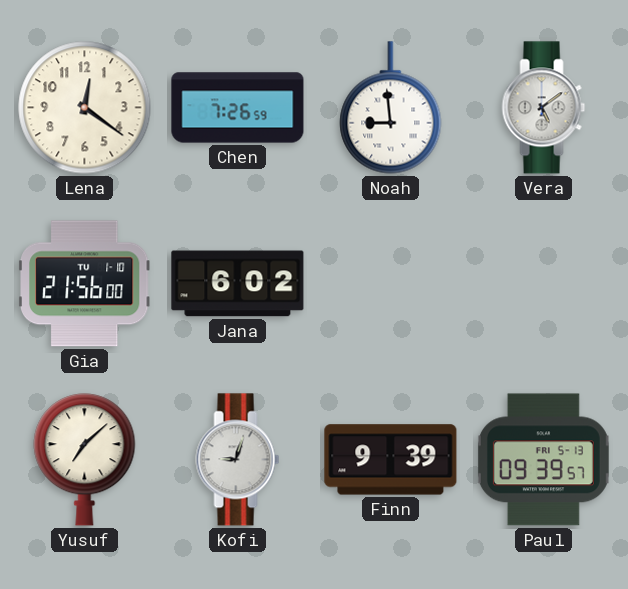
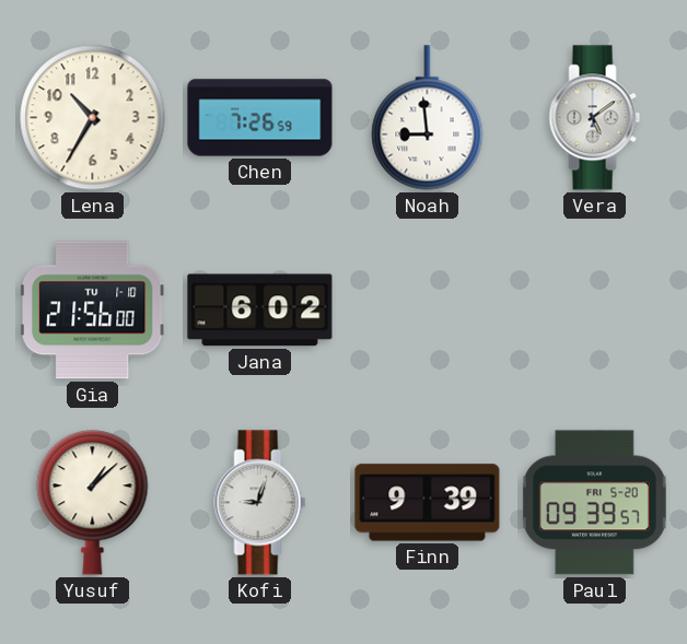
Lena: 12:21 -> 10:35 (93, 118)
Yusuf: 7:08 -> 1:08 (93, 503)
Paul date: FRI 5-13 -> FRI 5-20 (594, 503)
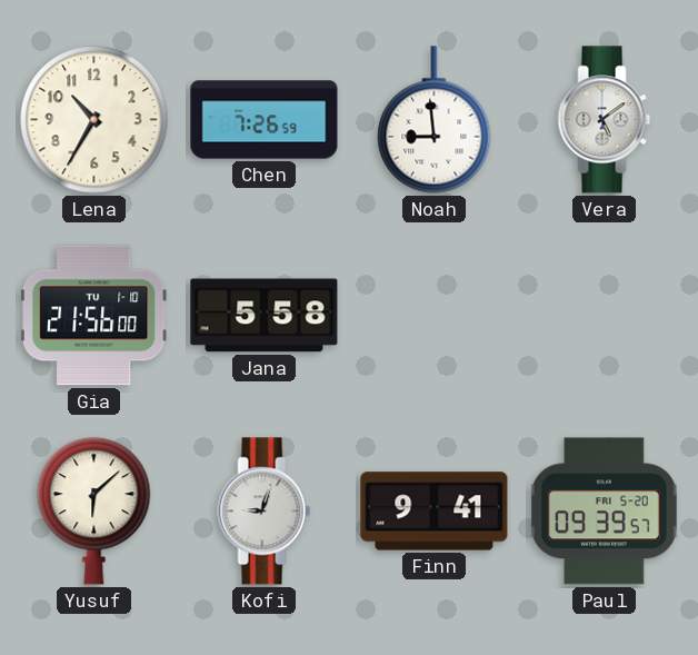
Jana: 6:02 -> 5:58 (265, 316)
Yusuf: 1:08 -> 6:08 (94, 512)
Finn: 9:39 -> 9:41 (435, 512)
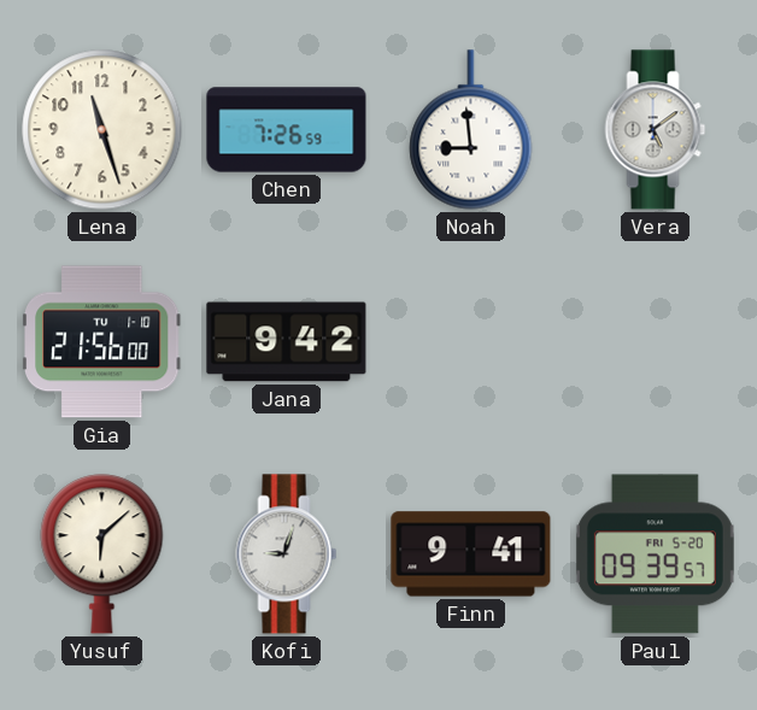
Lena: 10:35 -> 11:27 (102, 130)
Jana: 5:58 -> 9:42 (287, 342)
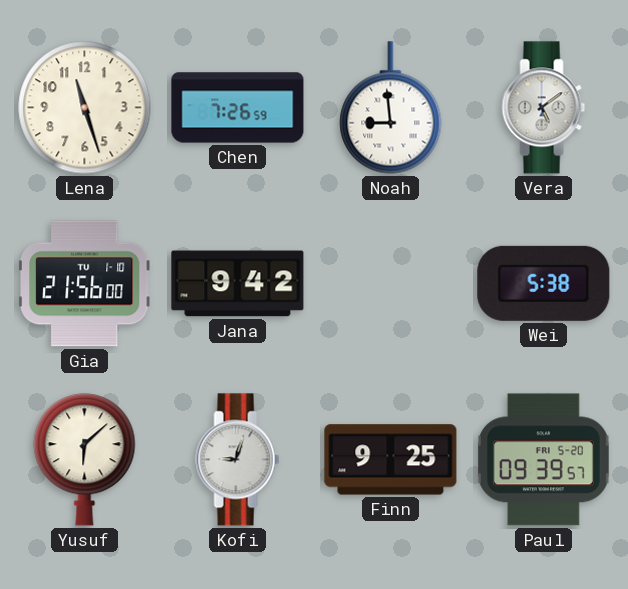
Wei: none -> 5:38 (544, 283)
Finn: 9:41 -> 9:25 (391, 460)
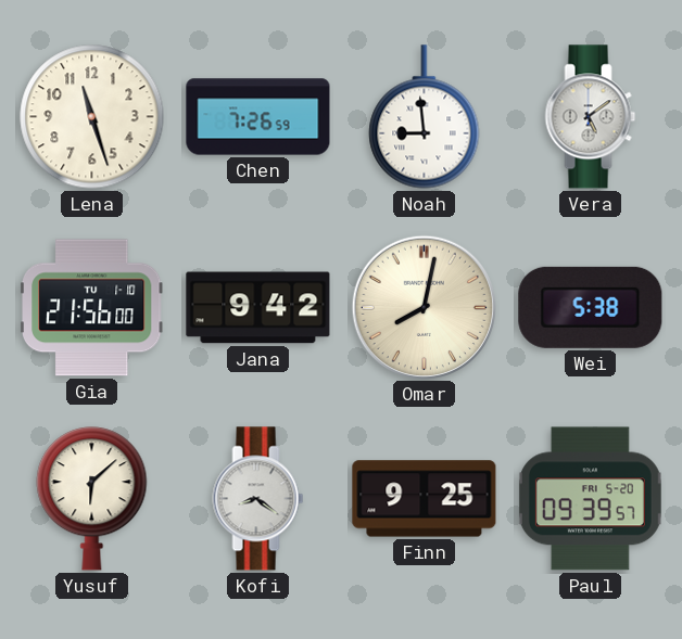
Omar: none -> 8:02 (424, 307)
Kofi: 9:03 -> 8:21 (258, 499)
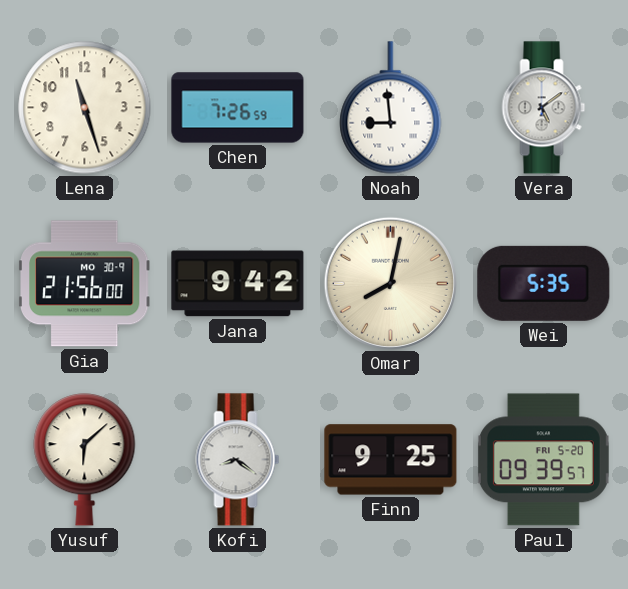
Gia date: TU 1-10 -> MO 30-9 (84, 284)
Wei: 5:38 -> 5:35 (544, 283)
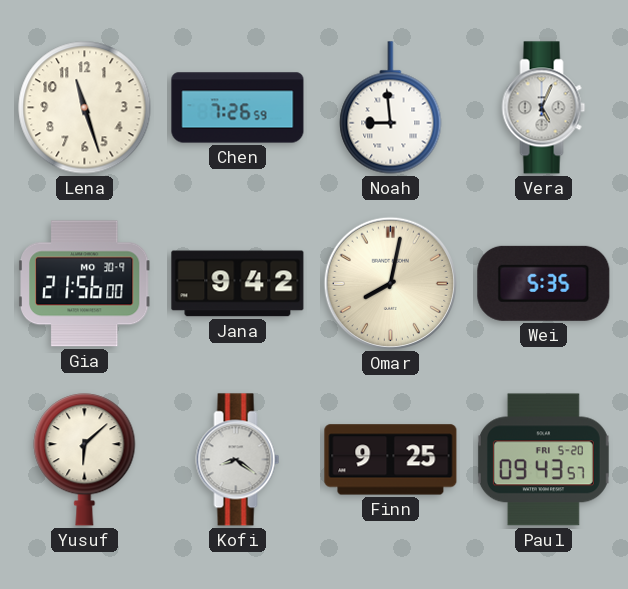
Vera: 5:09 -> 5:04 (544, 108)
Paul: 09:39 -> 09:43 (543, 460)
